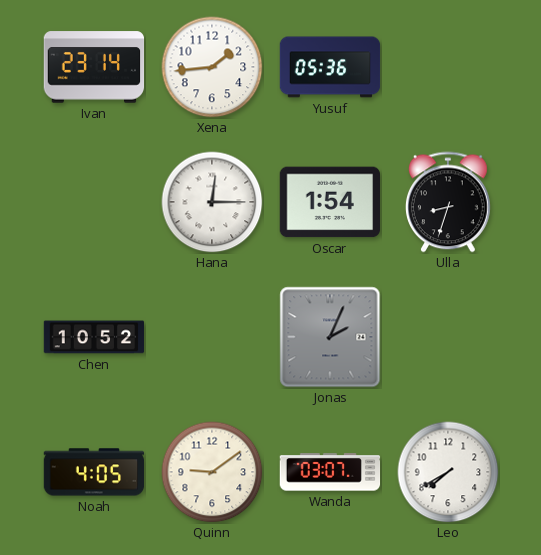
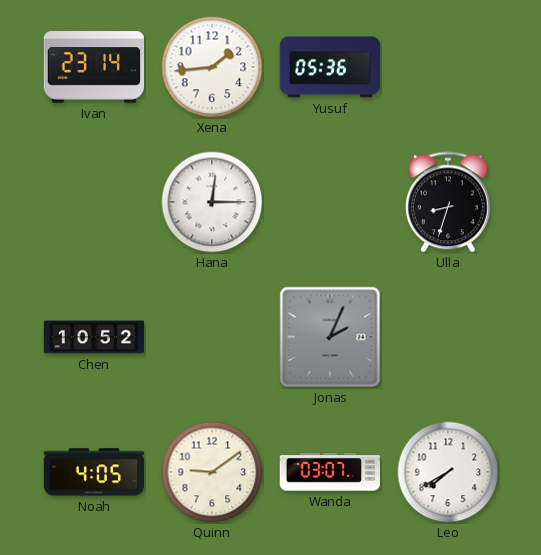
Oscar: 1:54 -> none (329, 202)
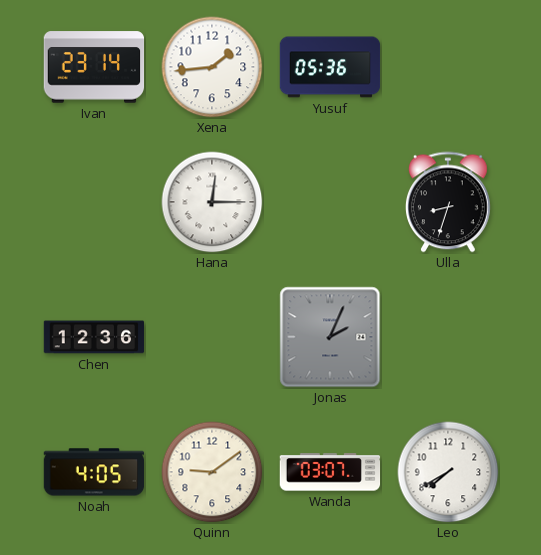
Chen: 10:52 -> 12:36 (94, 337)
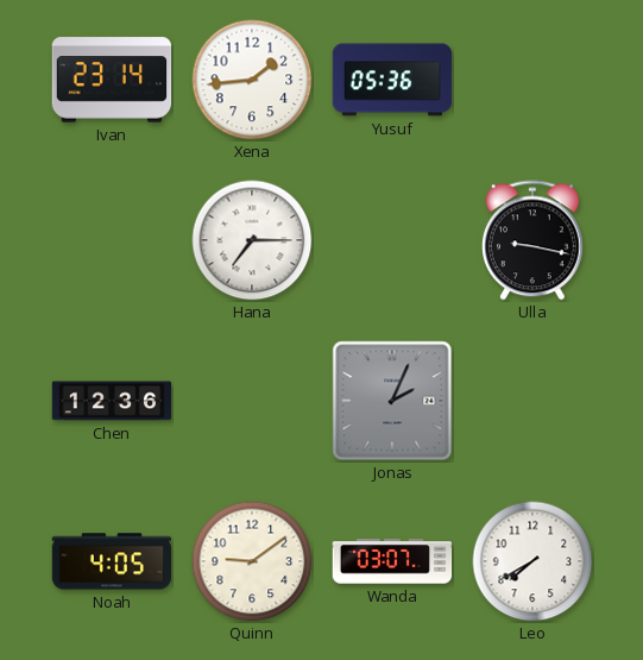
Hana: 12:15 -> 7:15 (252, 240)
Ulla: 8:33 -> 9:17 (532, 240)
